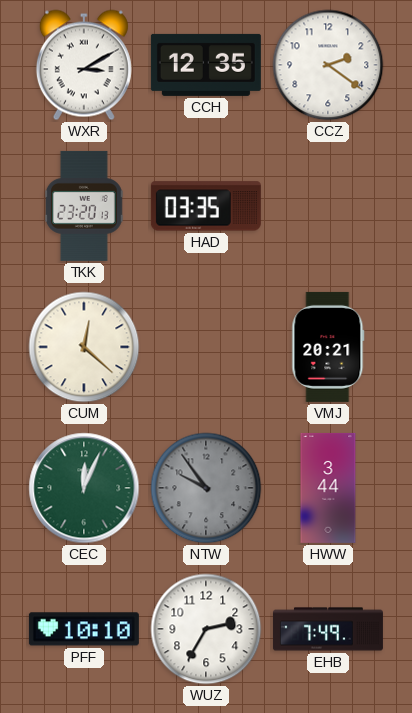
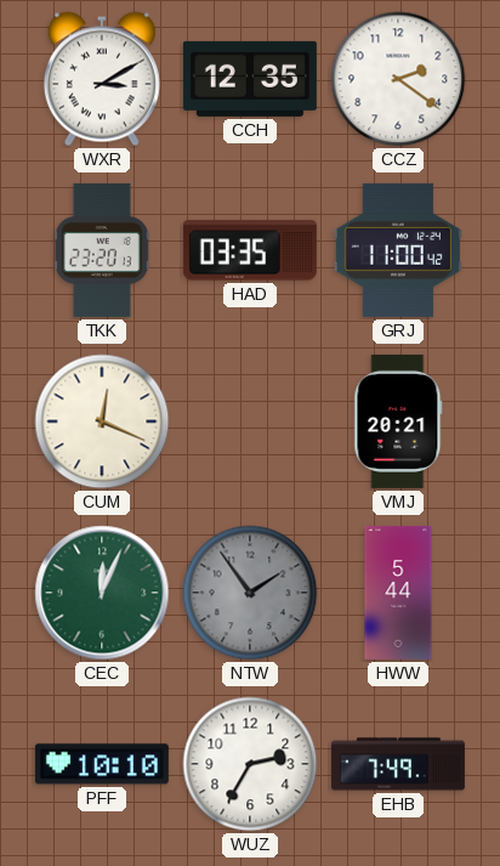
GRJ: none -> 11:00 (398, 250)
CUM: 12:22 -> 12:19 (102, 421)
NTW: 9:54 -> 1:54 (250, 593)
HWW: 3:44 -> 5:44 (398, 593)
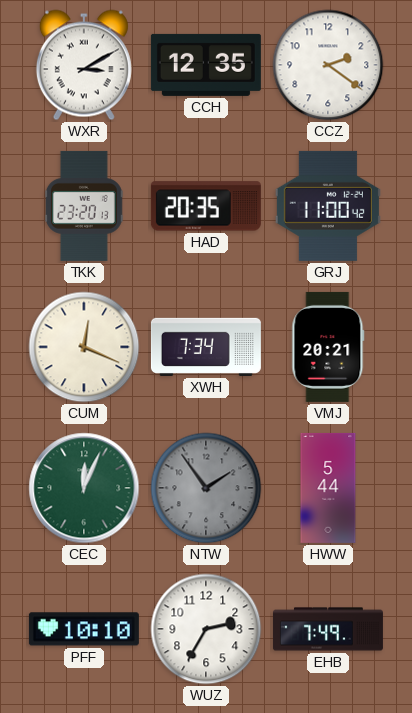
HAD: 03:35 -> 20:35 (206, 206)
XWH: none -> 7:34 (206, 347)
